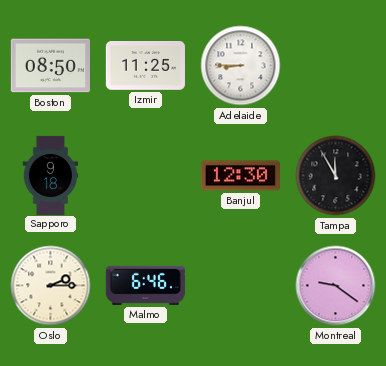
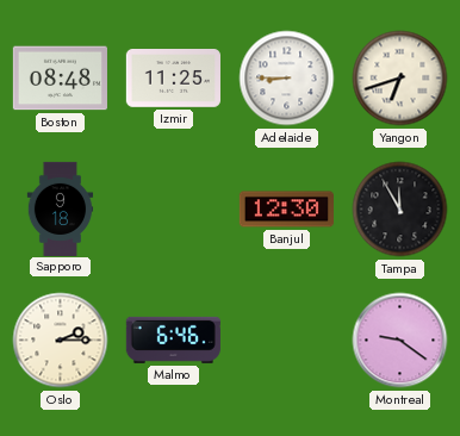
Boston: 08:50 -> 08:48 (60, 79)
Yangon: none -> 6:42 (400, 79)
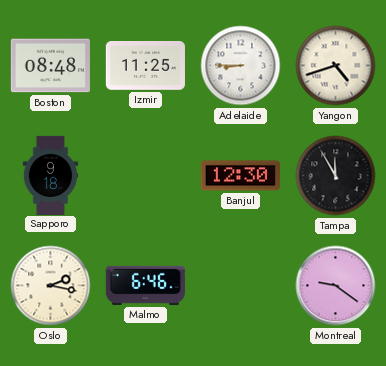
Yangon: 6:42 -> 4:42 (336, 66)
Oslo: 2:15 -> 2:17 (51, 286)
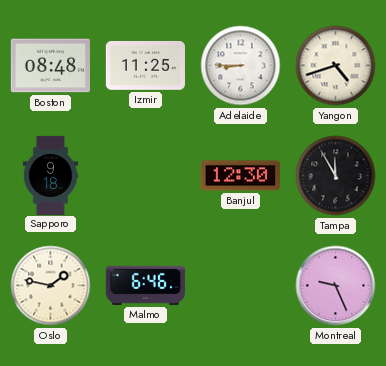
Oslo: 2:17 -> 1:47 (51, 286)
Montreal: 9:21 -> 9:26 (336, 286)
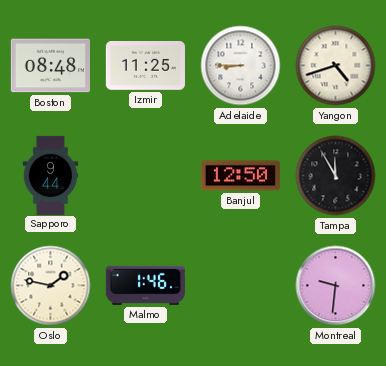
Sapporo: 9:18 -> 9:44 (51, 175)
Banjul: 12:30 -> 12:50 (240, 176)
Malmo: 6:46 -> 1:46 (145, 285)
Montreal: 9:26 -> 9:31 (336, 286)
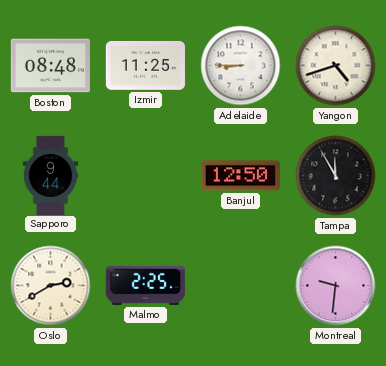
Oslo: 1:47 -> 2:40 (51, 286)
Malmo: 1:46 -> 2:25 (145, 285)
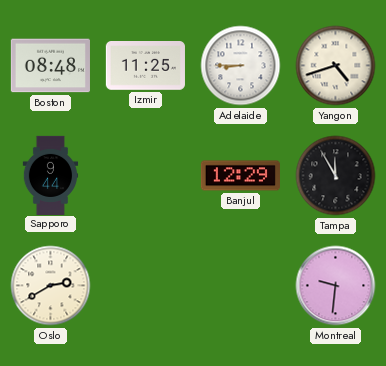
Banjul: 12:50 -> 12:29 (240, 176)
Malmo: 2:25 -> none (145, 285)
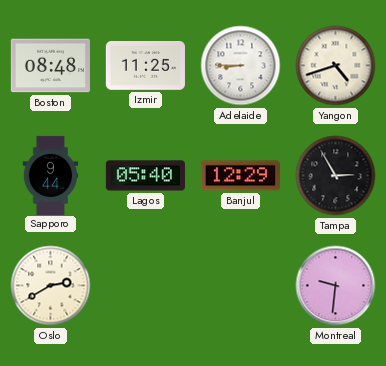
Lagos: none -> 05:40 (145, 176)
Tampa: 11:55 -> 2:55 (336, 176)
